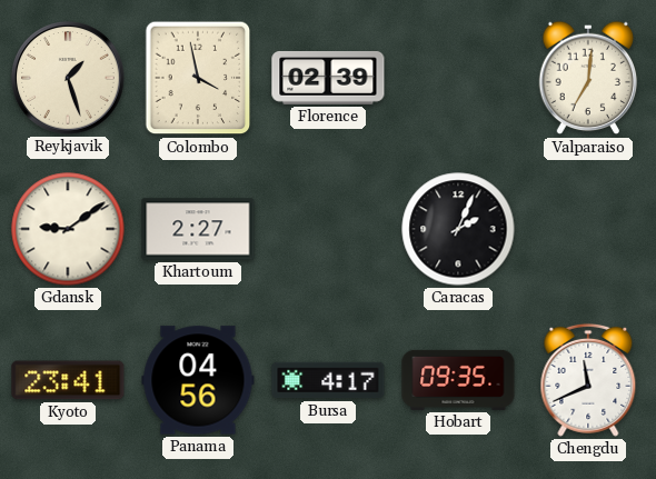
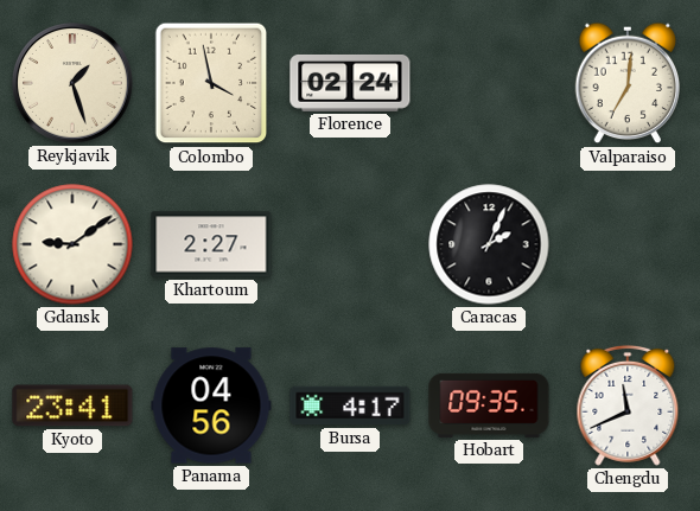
Florence: 02:39 -> 02:24 (350, 83)
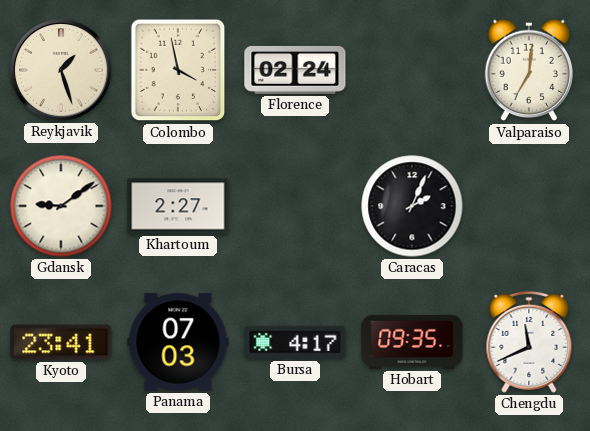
Panama: 04:56 -> 07:03 (178, 342)
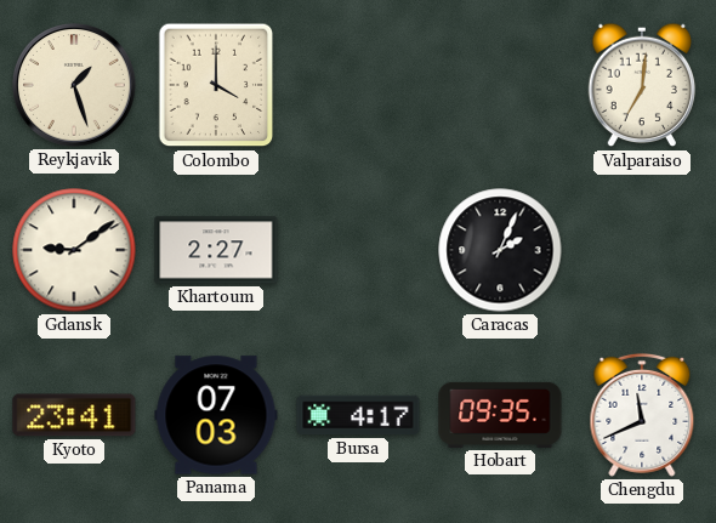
Colombo: 3:58 -> 4:00 (216, 85)
Florence: 02:24 -> none (295, 70)
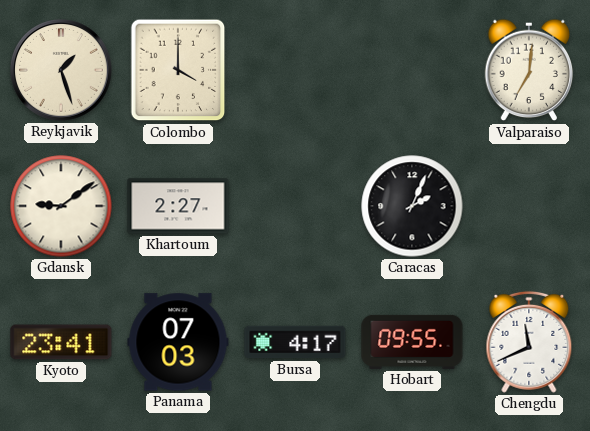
Hobart: 09:35 -> 09:55 (412, 342)
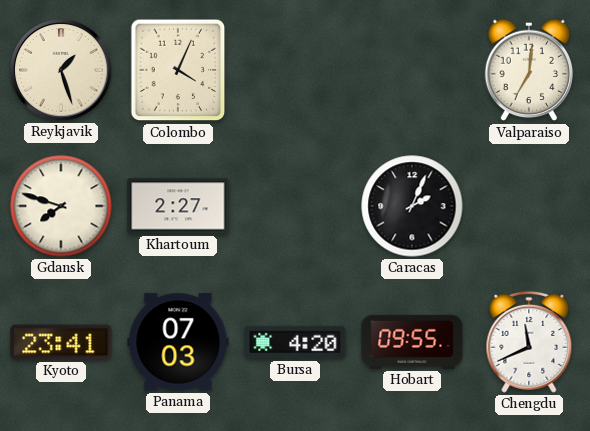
Colombo: 4:00 -> 4:04 (178, 70)
Gdansk: 9:09 -> 7:48 (61, 206)
Bursa: 4:17 -> 4:20 (295, 342)
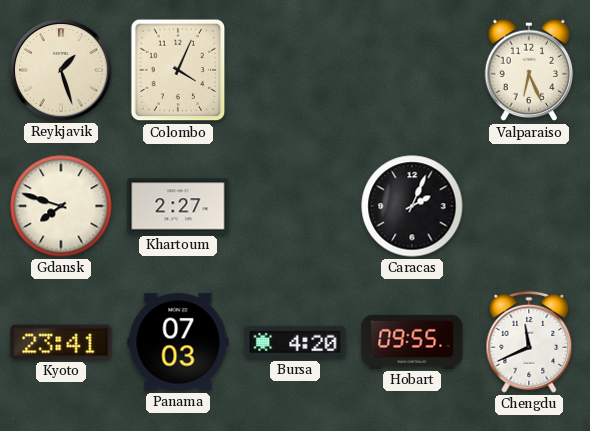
Valparaiso: 7:01 -> 6:26 (529, 70)
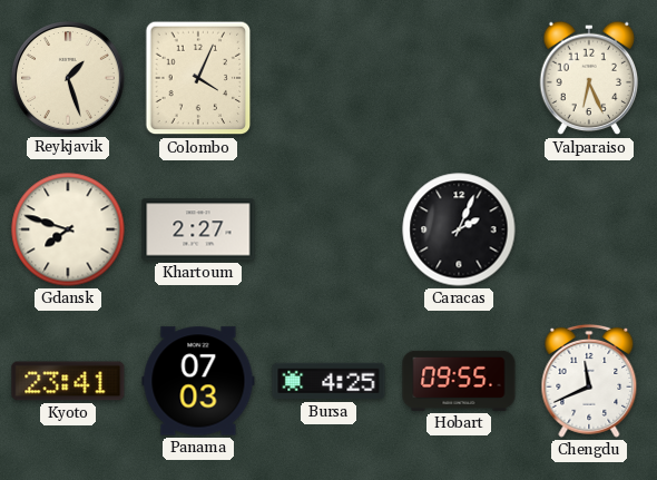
Bursa: 4:20 -> 4:25 (329, 381)
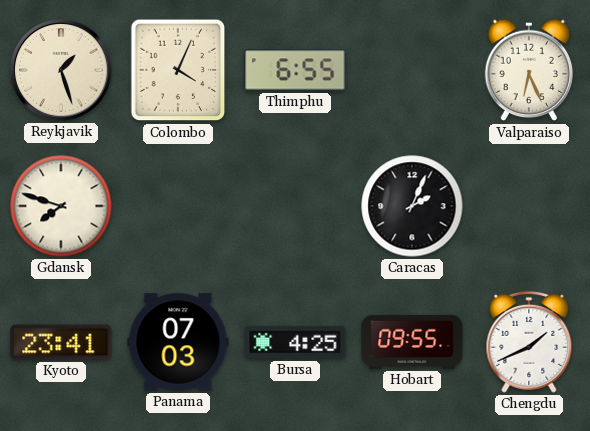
Thimphu: none -> 6:55 (295, 70)
Khartoum: 2:27 -> none (198, 229)
Chengdu: 11:41 -> 1:41 (529, 342)
